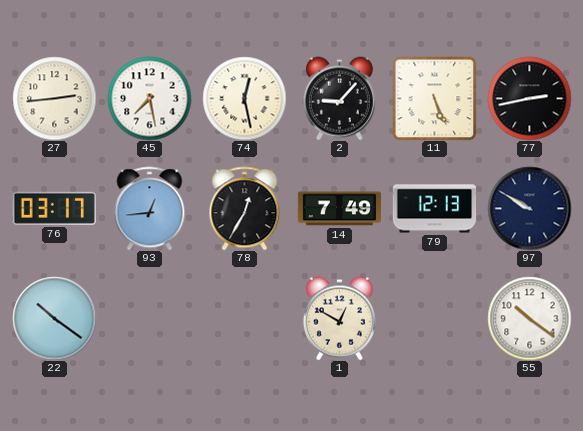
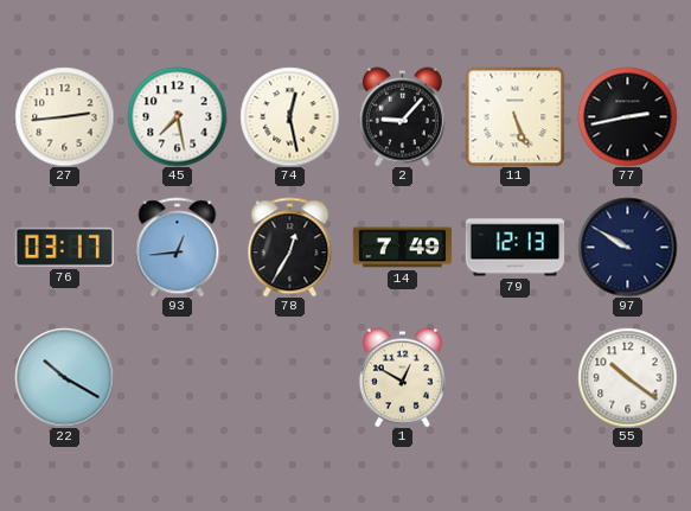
22: 10:21 -> 10:20 (64, 377)
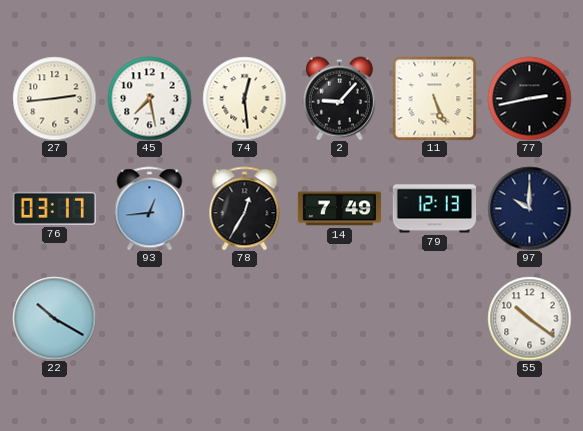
74: 12:28 -> 12:29 (244, 98)
97: 9:50 -> 10:00 (529, 208)
1: 12:50 -> none (402, 377)
